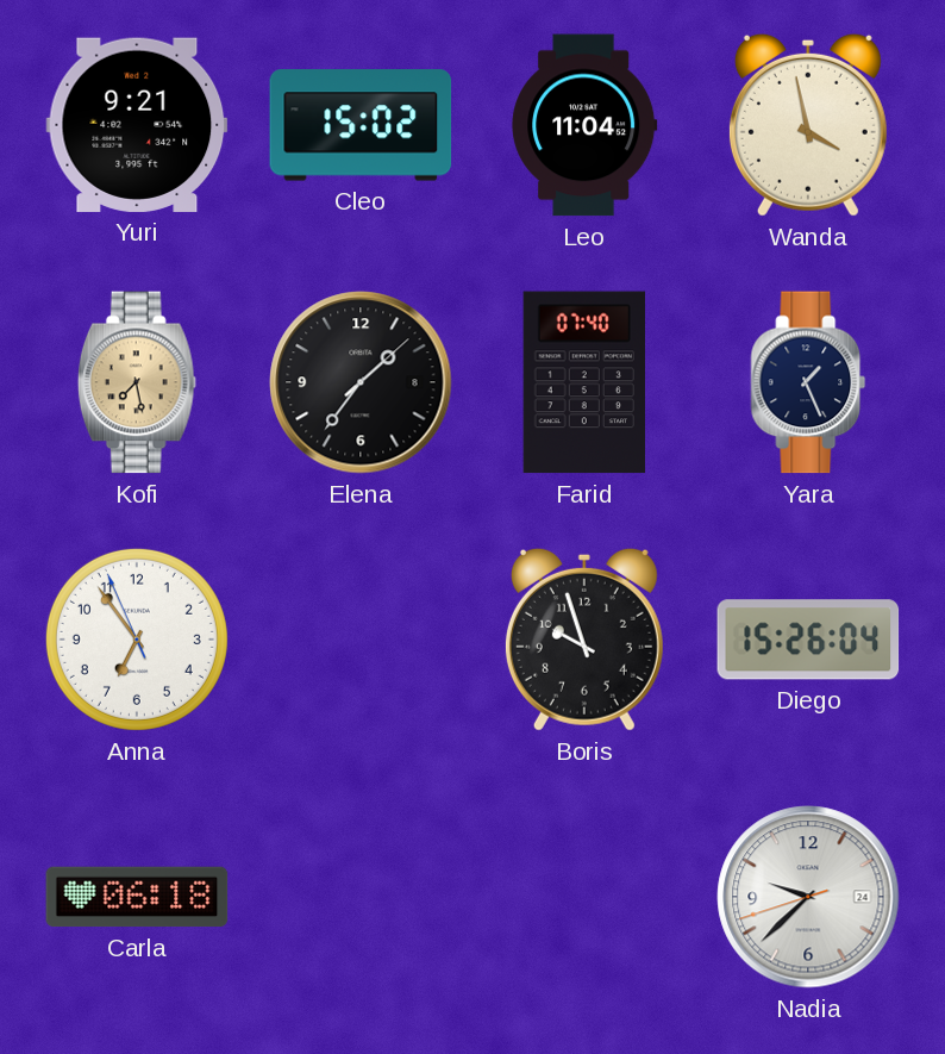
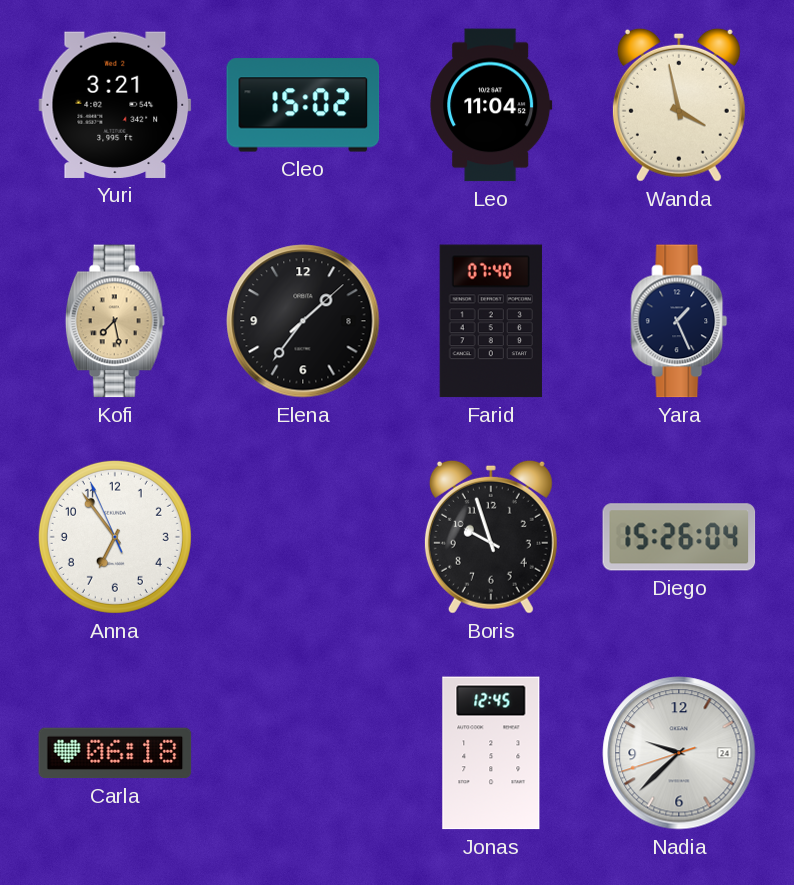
Yuri: 9:21 -> 3:21 (115, 105)
Jonas: none -> 12:45 (491, 753)
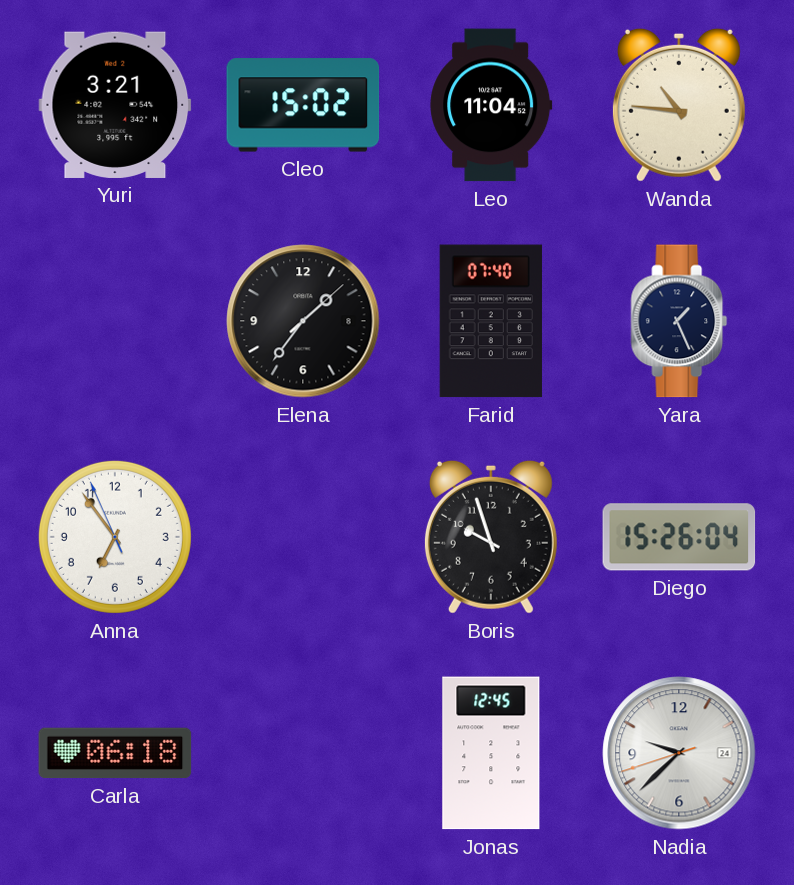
Wanda: 3:58 -> 10:46 (679, 105)
Kofi: 7:28 -> none (115, 321)
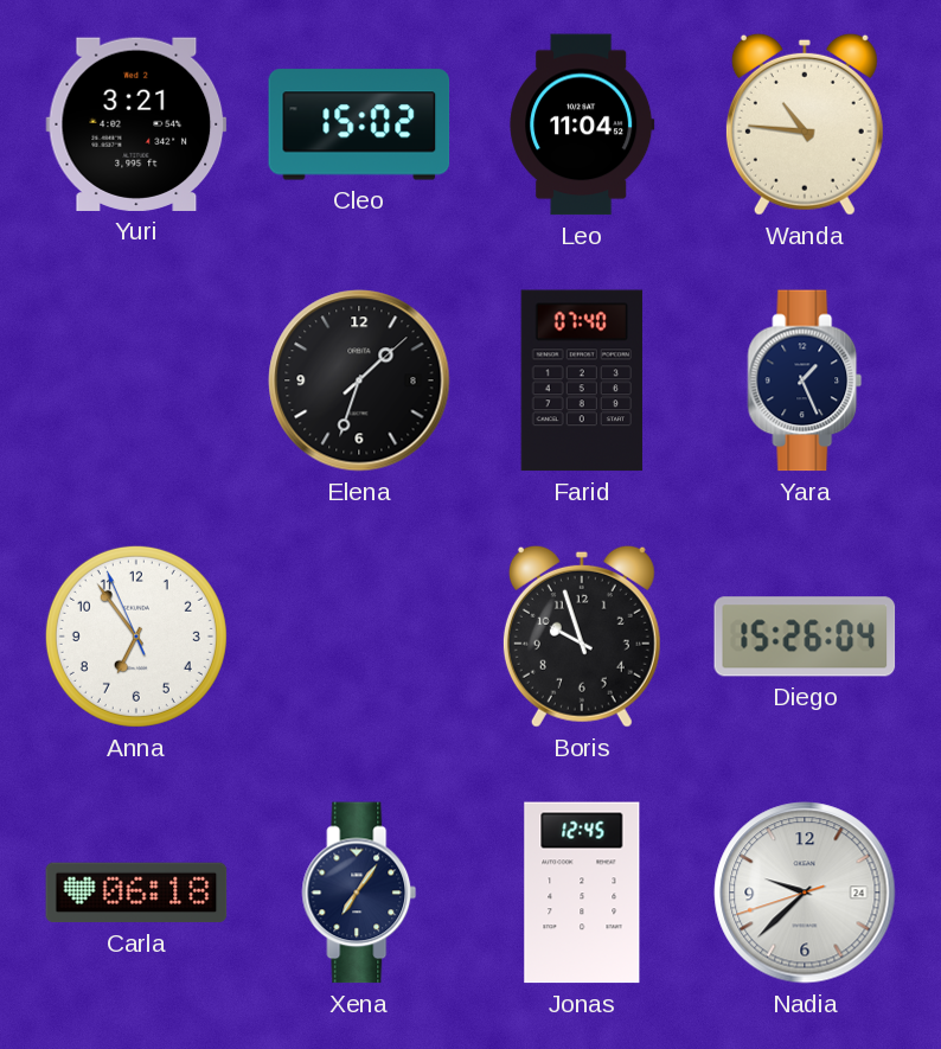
Elena: 1:36 -> 1:33 (359, 380)
Xena: none -> 7:06 (359, 893)
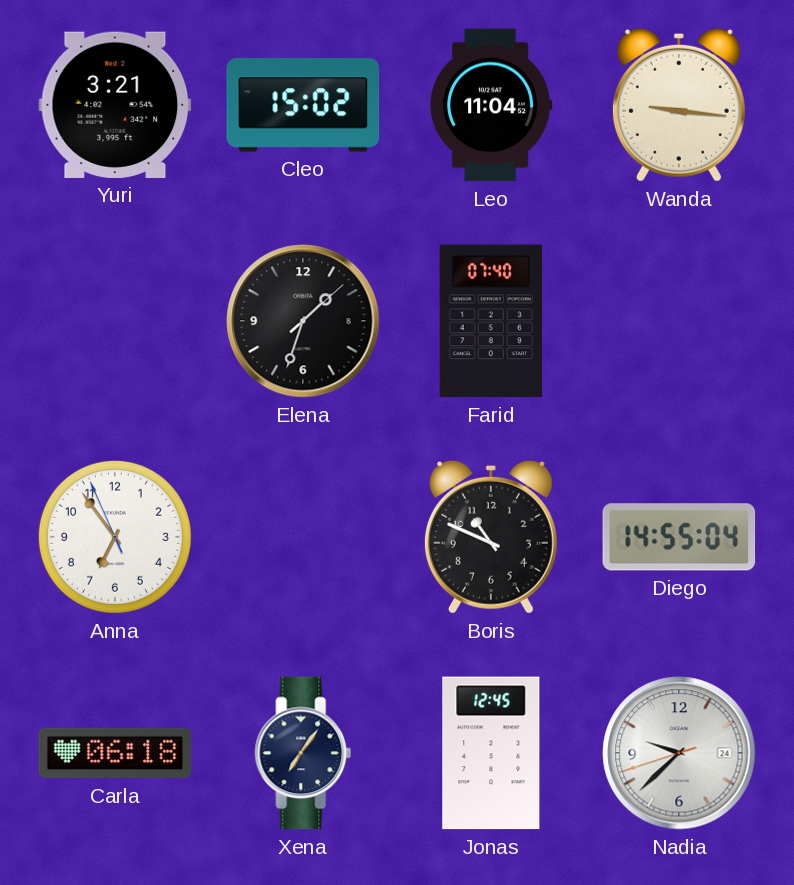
Wanda: 10:46 -> 9:16 (679, 105)
Yara: 1:26 -> none (805, 380)
Boris: 9:57 -> 10:49 (491, 537)
Diego: 15:26 -> 14:55 (679, 537)
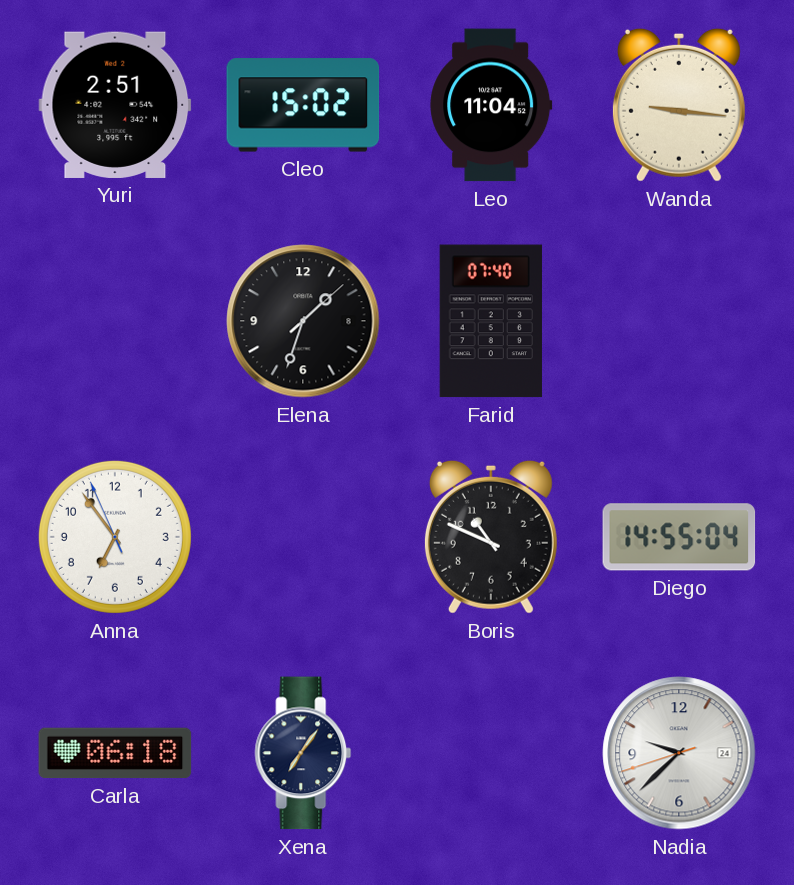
Yuri: 3:21 -> 2:51 (115, 105)
Jonas: 12:45 -> none (491, 753)
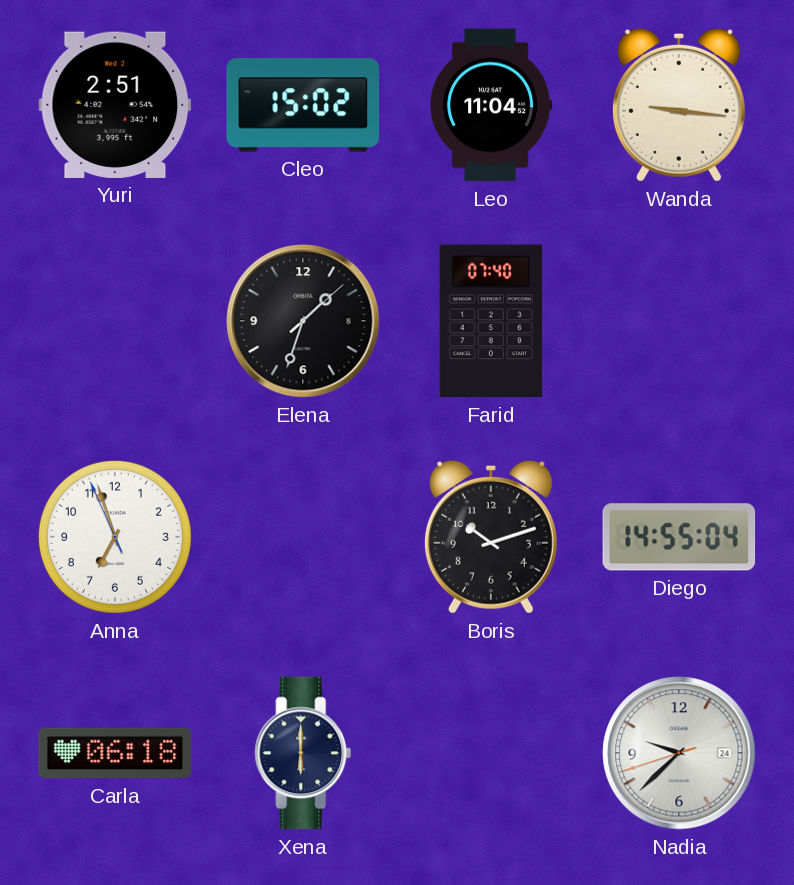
Anna: 6:53 -> 6:56 (115, 537)
Boris: 10:49 -> 10:12 (491, 537)
Xena: 7:06 -> 6:00 (303, 753)
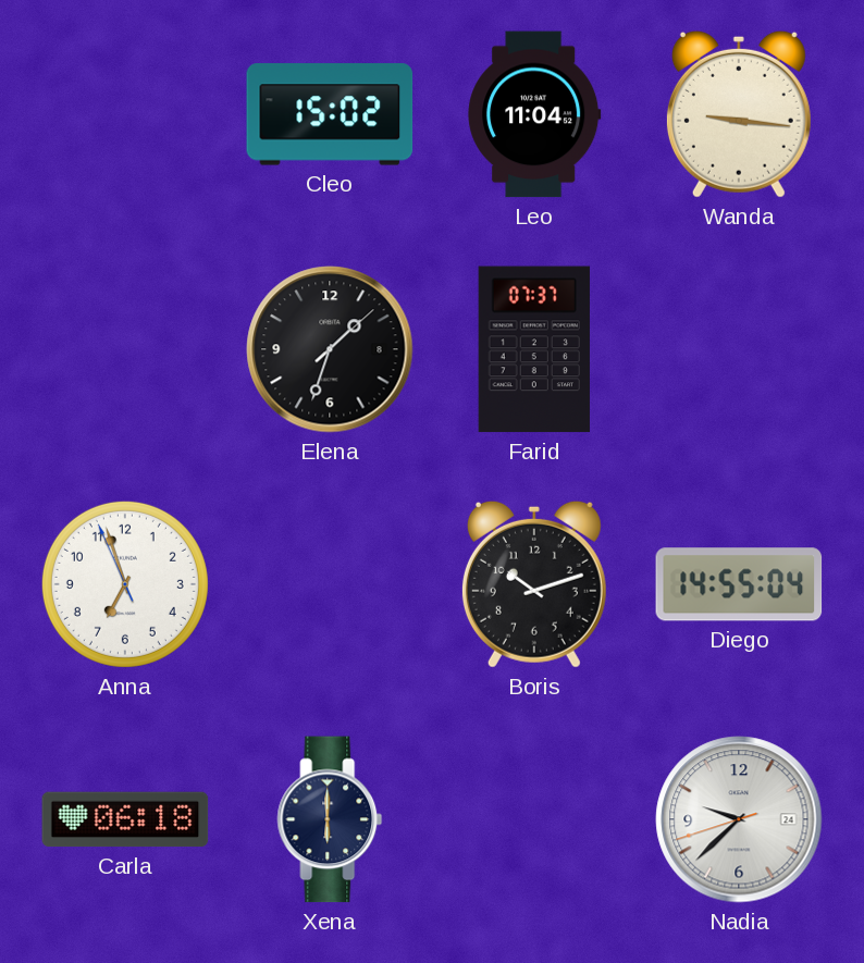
Yuri: 2:51 -> none (115, 105)
Farid: 07:40 -> 07:37 (534, 349)
